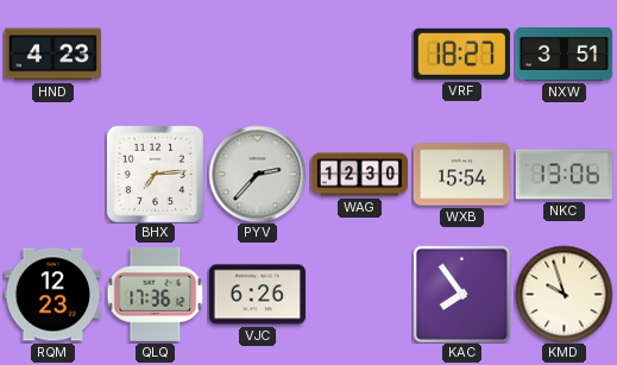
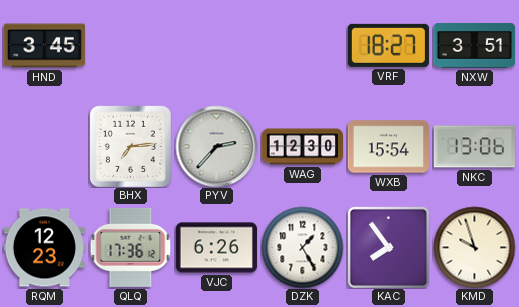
HND: 4:23 -> 3:45 (44, 46)
DZK: none -> 1:25 (302, 247)
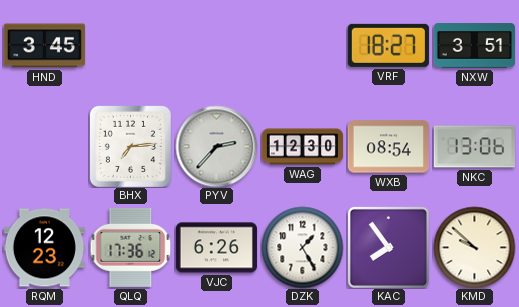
WXB: 15:54 -> 08:54 (388, 147)
KMD: 9:57 -> 9:52 (474, 247)
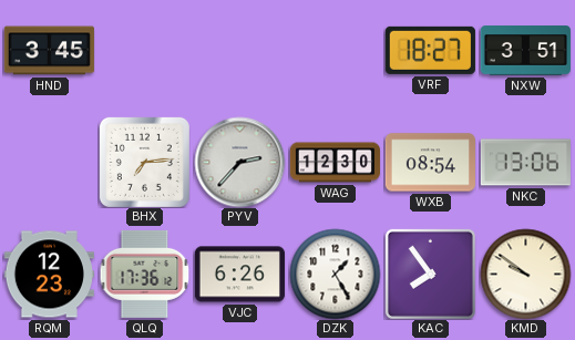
KMD: 9:52 -> 9:51 (525, 274)
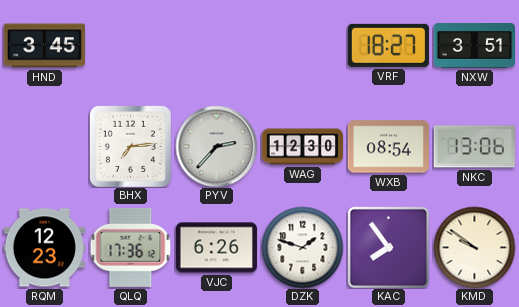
DZK: 1:25 -> 1:48 (302, 247)
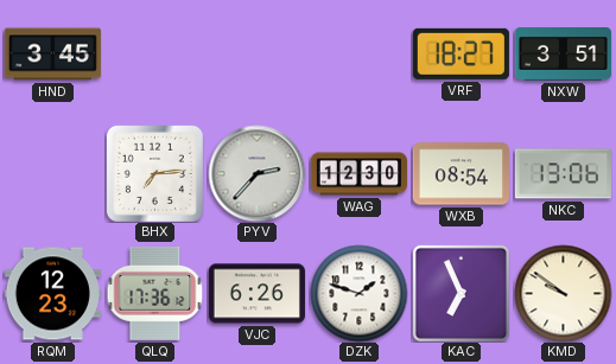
KAC: 7:54 -> 6:56 (461, 293)
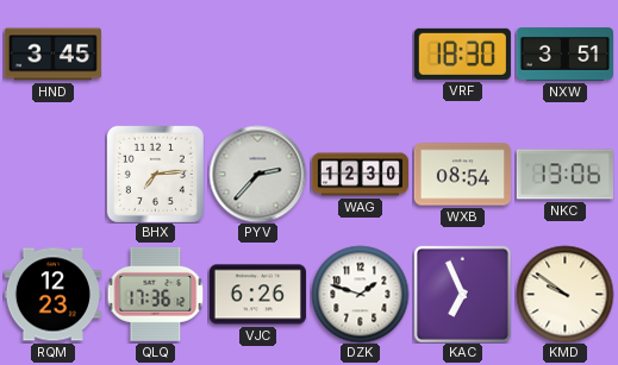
VRF: 18:27 -> 18:30 (462, 54)
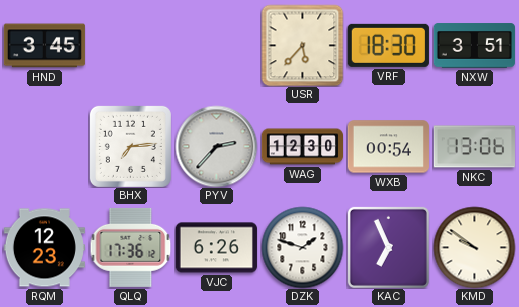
USR: none -> 5:37 (302, 45)
WXB: 08:54 -> 00:54 (388, 147)
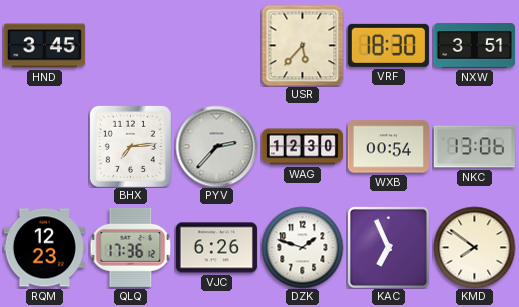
KMD: 9:51 -> 7:51 (474, 247)
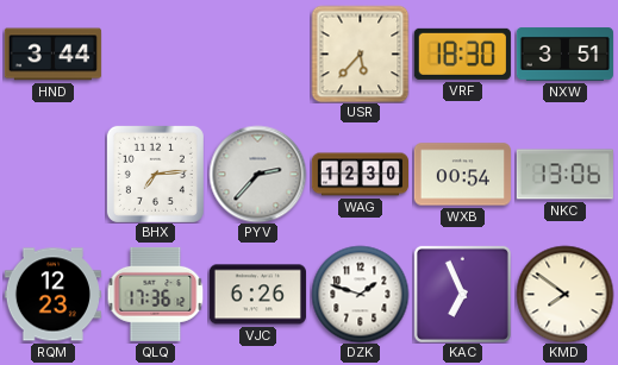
HND: 3:45 -> 3:44 (52, 55)
